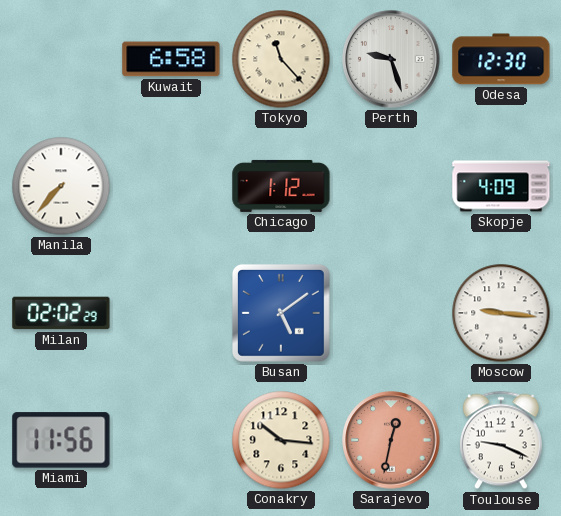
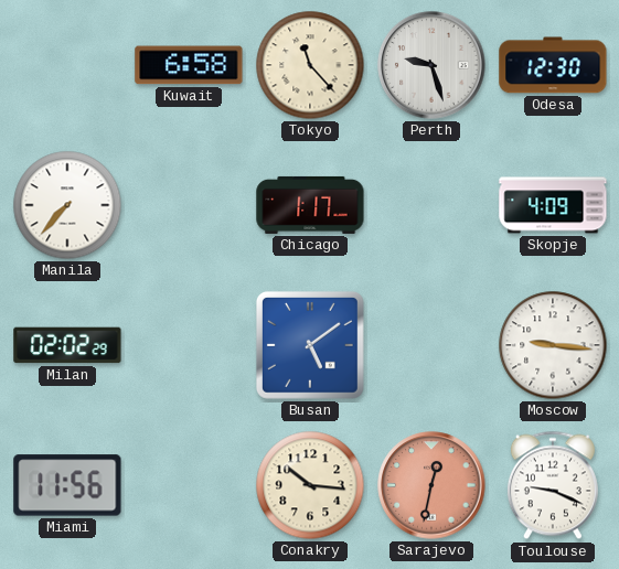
Chicago: 1:12 -> 1:17 (310, 205)
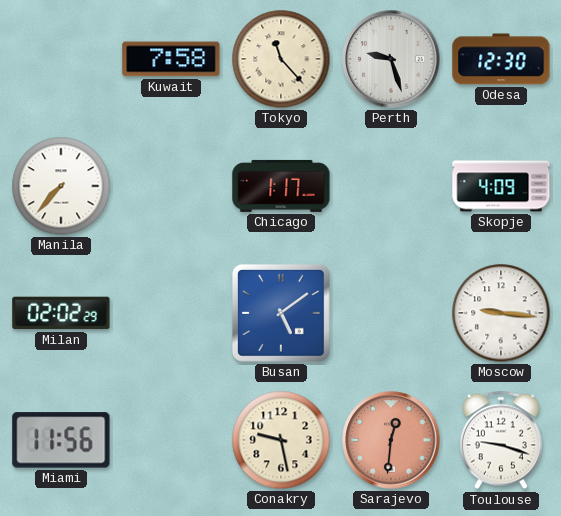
Kuwait: 6:58 -> 7:58 (171, 59)
Conakry: 10:16 -> 9:28 (281, 440)
Sarajevo: 12:32 -> 12:31 (391, 440)
Toulouse: 9:19 -> 9:18 (501, 440)
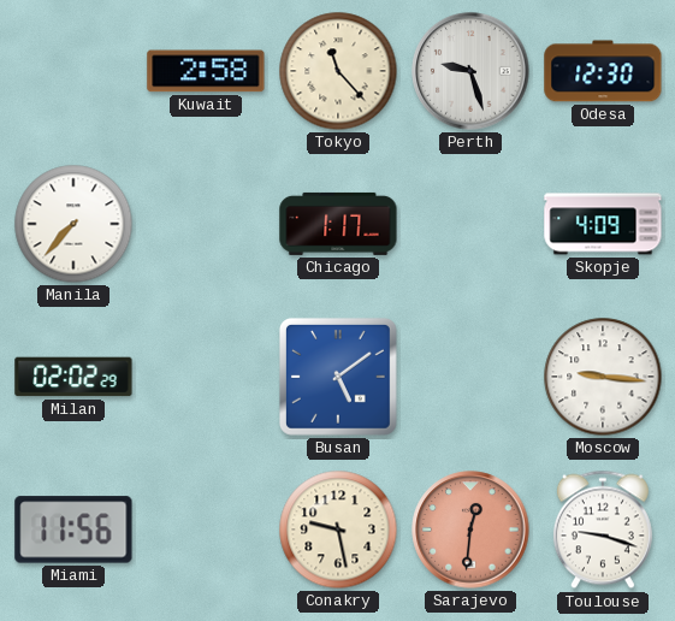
Kuwait: 7:58 -> 2:58 (206, 71)
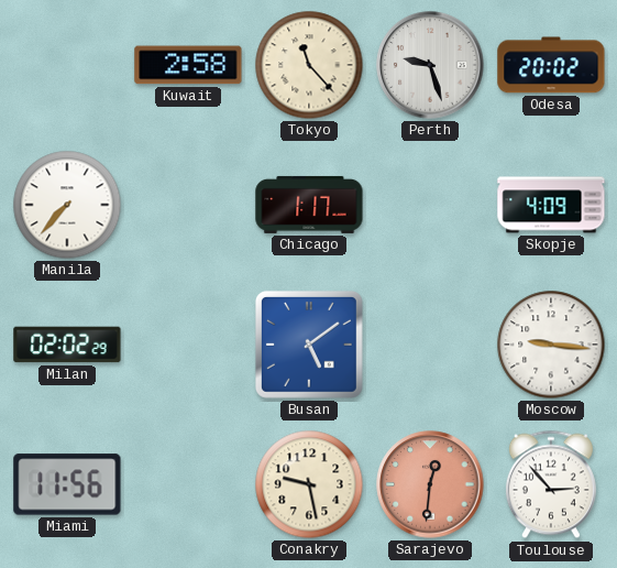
Odesa: 12:30 -> 20:02 (551, 65)
Toulouse: 9:18 -> 2:53 (551, 484)
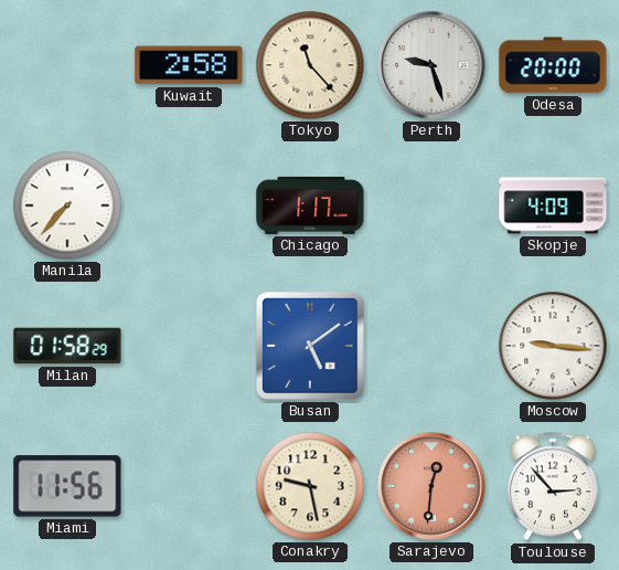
Odesa: 20:02 -> 20:00 (553, 65)
Milan: 02:02 -> 01:58 (67, 346)
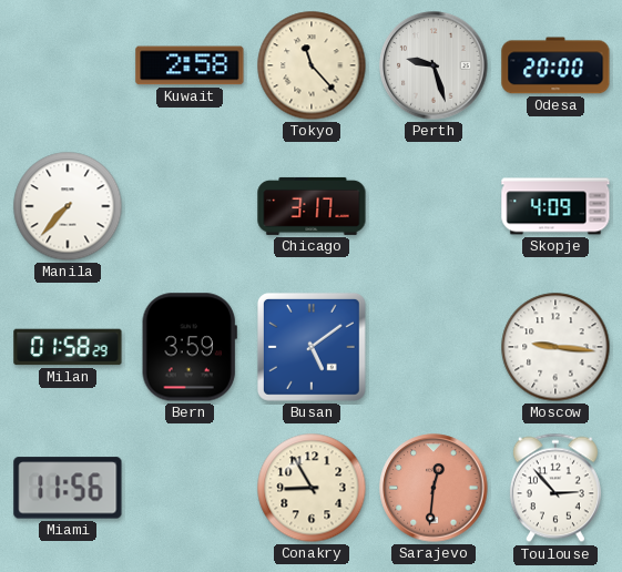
Chicago: 1:17 -> 3:17 (312, 206)
Bern: none -> 3:59 (190, 347)
Conakry: 9:28 -> 8:55 (312, 488)
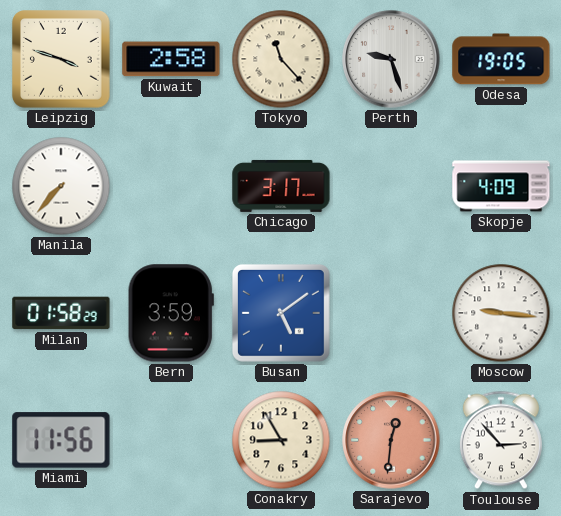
Leipzig: none -> 3:48 (62, 60)
Odesa: 20:00 -> 19:05 (501, 59)
